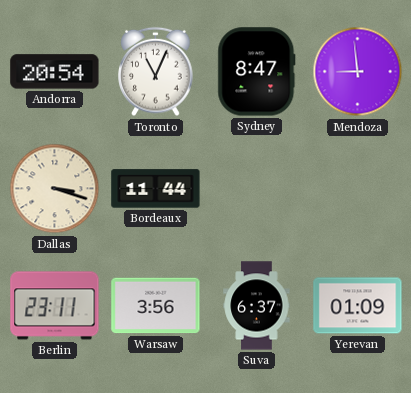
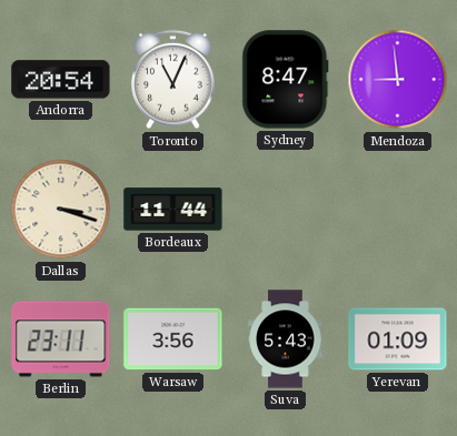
Suva: 6:37 -> 5:43 (286, 339)
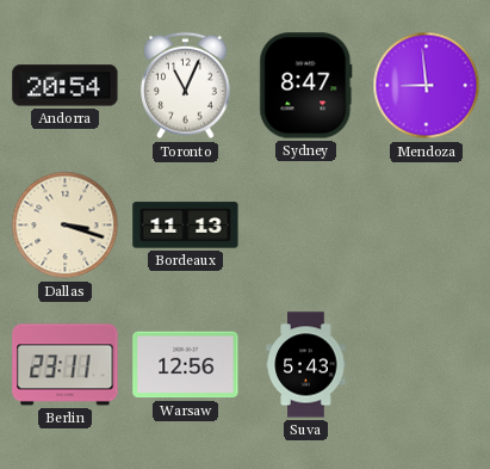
Bordeaux: 11:44 -> 11:13 (186, 226)
Warsaw: 3:56 -> 12:56 (186, 365)
Yerevan: 01:09 -> none (398, 339)
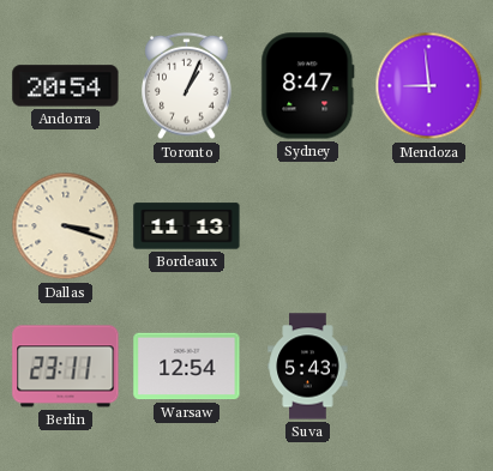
Toronto: 11:04 -> 1:04 (187, 86)
Warsaw: 12:56 -> 12:54 (187, 367)
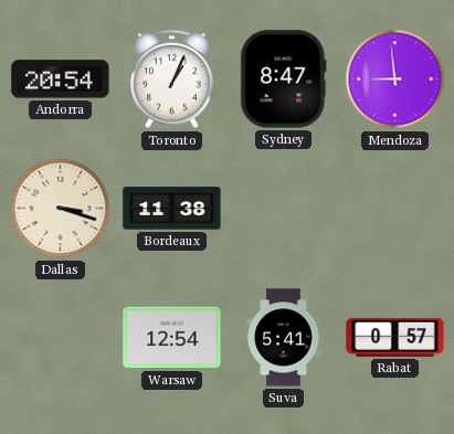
Bordeaux: 11:13 -> 11:38 (172, 209)
Berlin: 23:11 -> none (66, 367)
Suva: 5:43 -> 5:41 (284, 338)
Rabat: none -> 0:57 (395, 337)
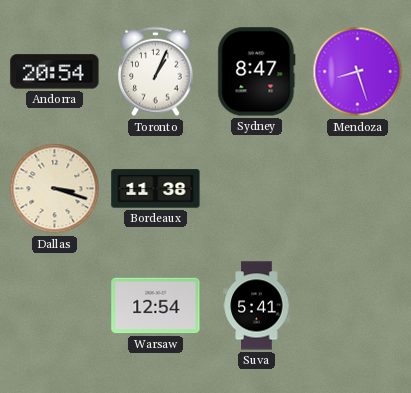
Mendoza: 8:59 -> 8:27 (358, 72)
Rabat: 0:57 -> none (395, 337)
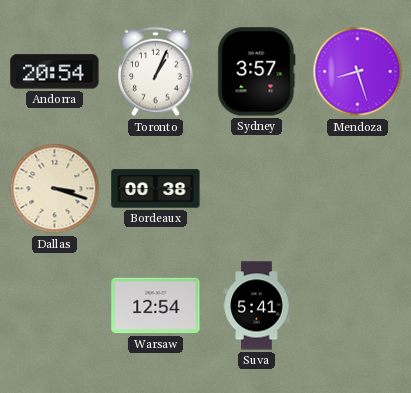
Sydney: 8:47 -> 3:57 (257, 72)
Bordeaux: 11:38 -> 00:38 (156, 189)
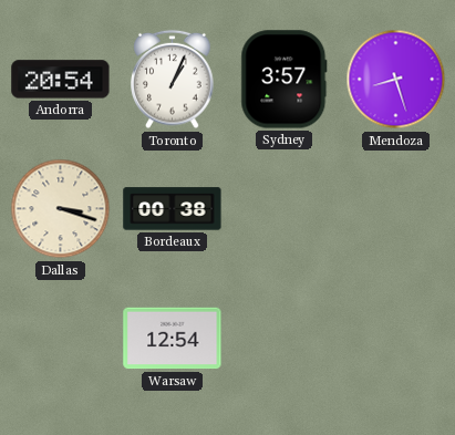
Suva: 5:41 -> none (257, 306)
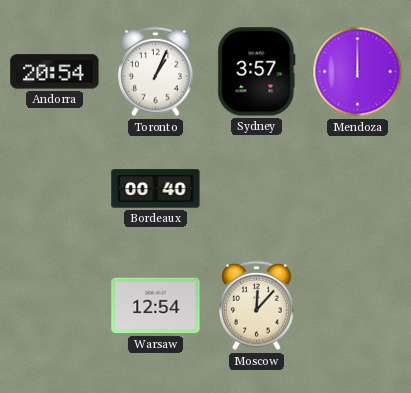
Mendoza: 8:27 -> 12:00 (358, 72)
Dallas: 3:18 -> none (61, 209)
Bordeaux: 00:38 -> 00:40 (156, 189)
Moscow: none -> 12:07 (257, 306)
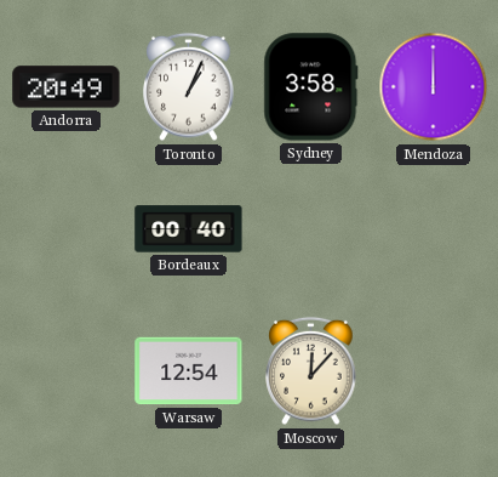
Andorra: 20:54 -> 20:49 (67, 87)
Sydney: 3:57 -> 3:58 (311, 87)
